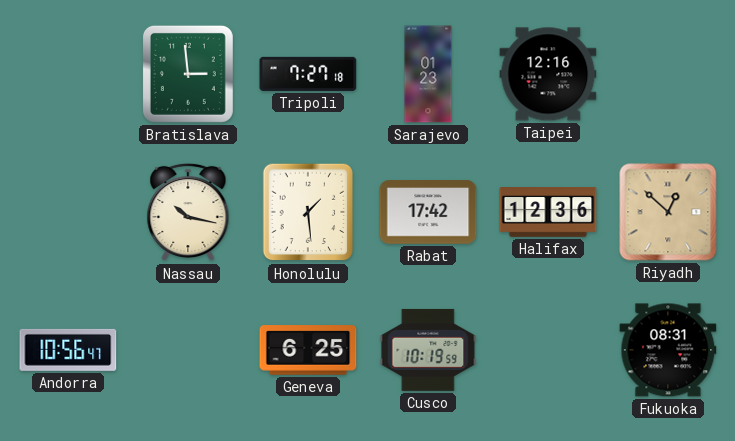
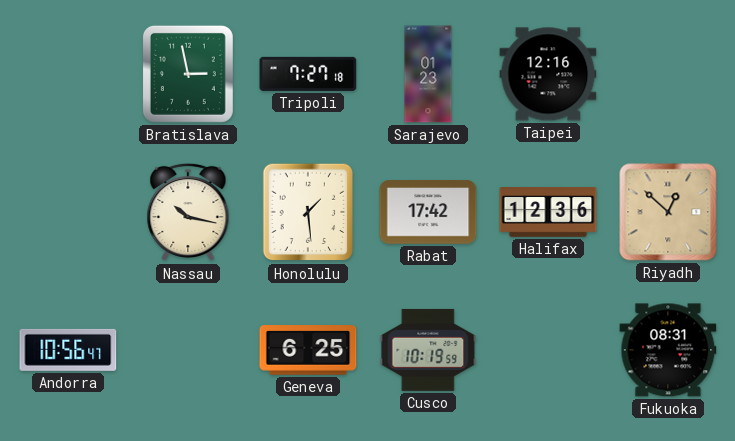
Bratislava: 2:59 -> 2:58 (188, 74)
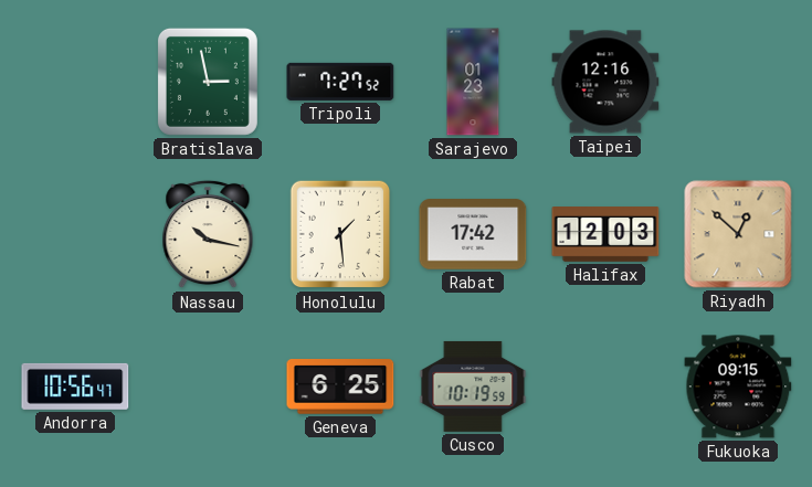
Tripoli: 7:27:18 -> 7:27:52 (340, 82)
Halifax: 12:36 -> 12:03 (605, 234)
Fukuoka: 08:31 -> 09:15 (738, 387)
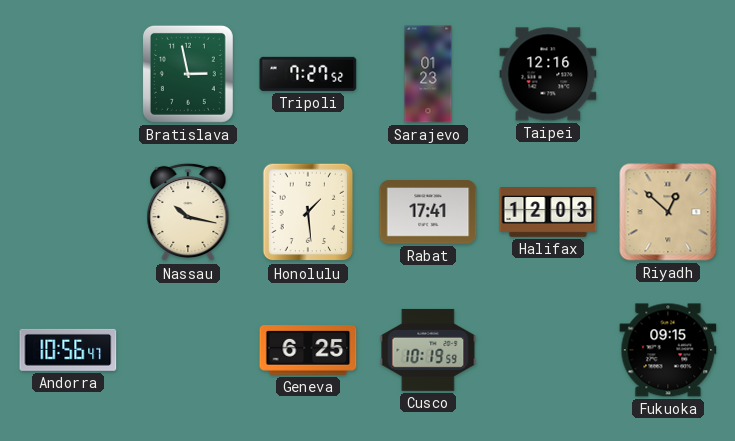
Rabat: 17:42 -> 17:41 (428, 212)
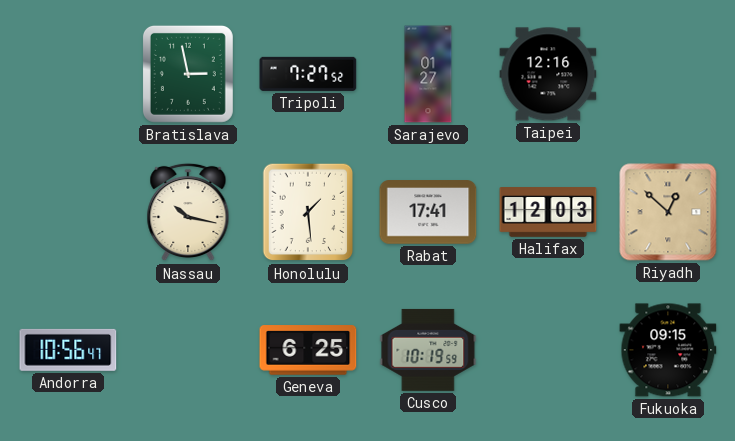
Sarajevo: 01:23 -> 01:27 (428, 74)
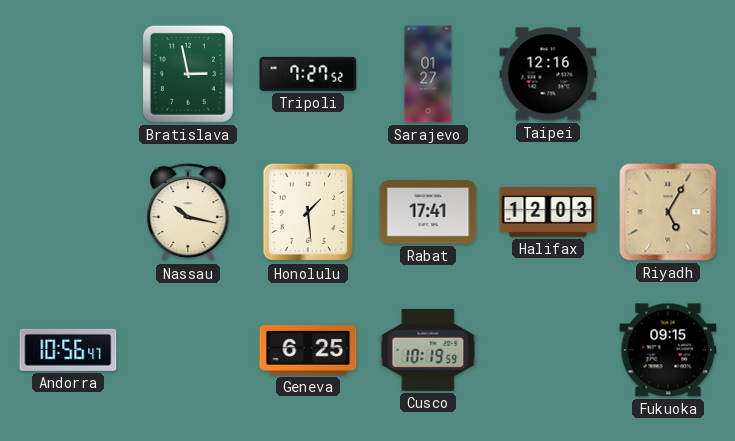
Riyadh: 12:52 -> 5:05 (668, 212)
